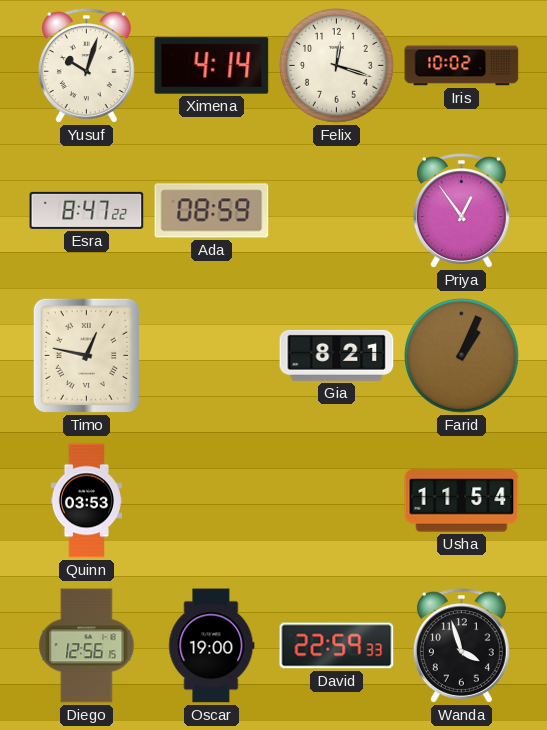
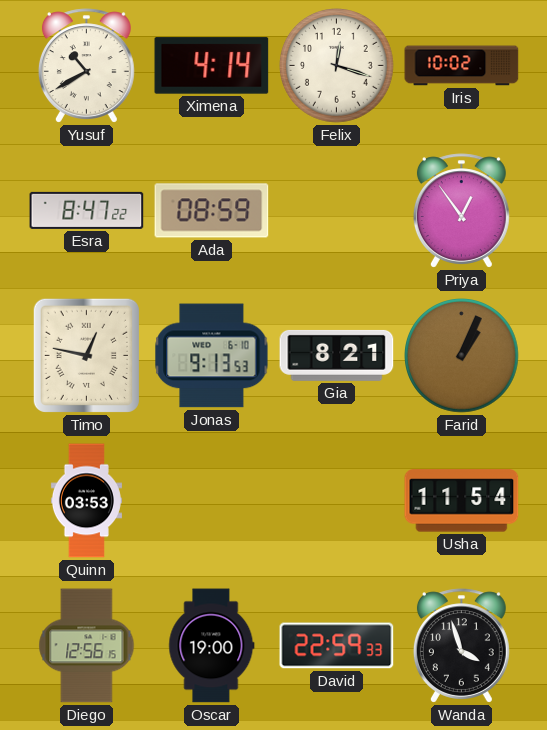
Yusuf: 10:03 -> 10:40 (86, 66)
Jonas: none -> 9:13 (212, 356)
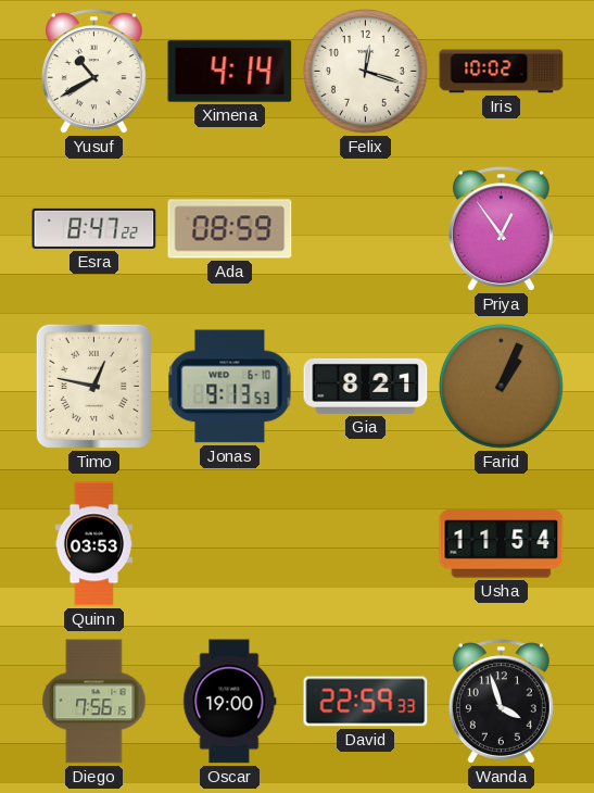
Diego: 12:56 -> 7:56 (94, 702)
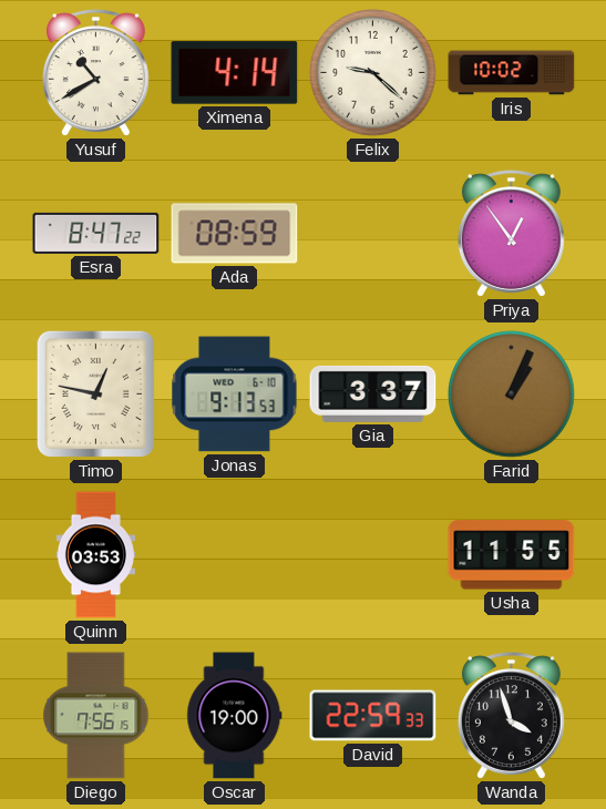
Felix: 12:18 -> 9:22 (373, 73)
Gia: 8:21 -> 3:37 (373, 393)
Usha: 11:54 -> 11:55 (512, 555)
